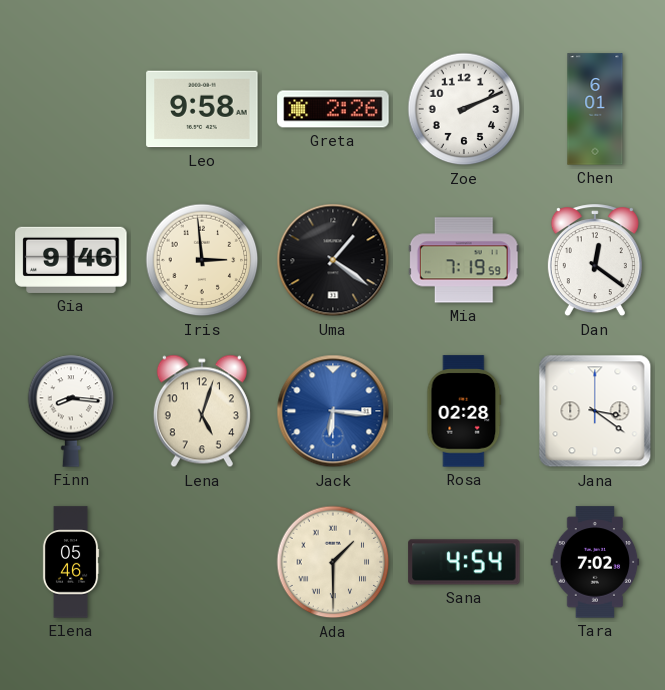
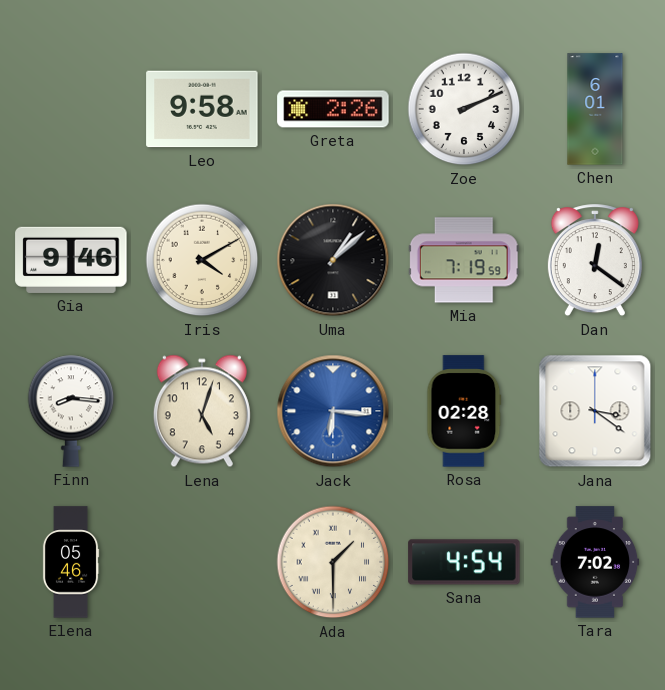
Iris: 2:59 -> 4:10 (202, 260)
Uma: 1:21 -> 1:08 (333, 260)
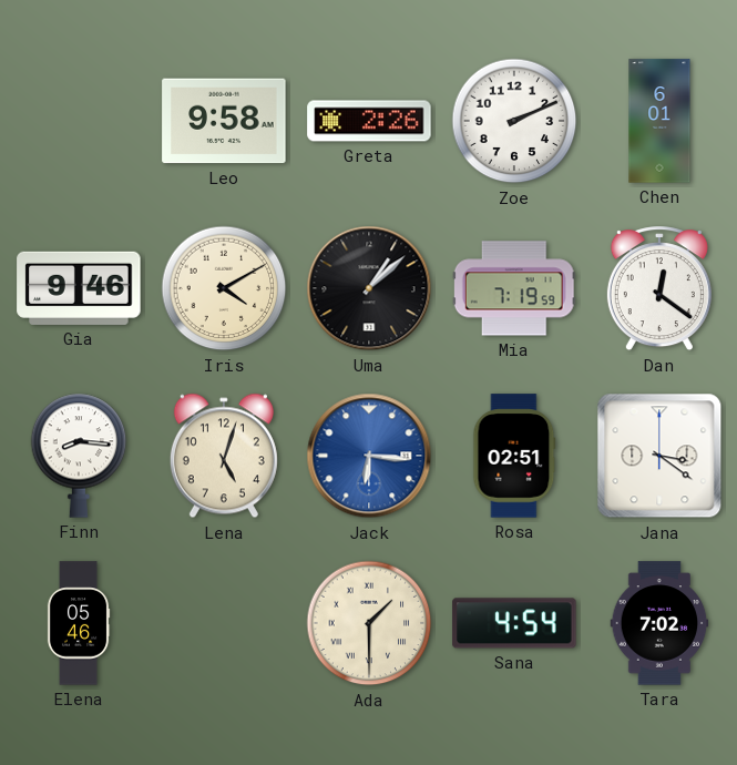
Rosa: 02:28 -> 02:51 (514, 456)
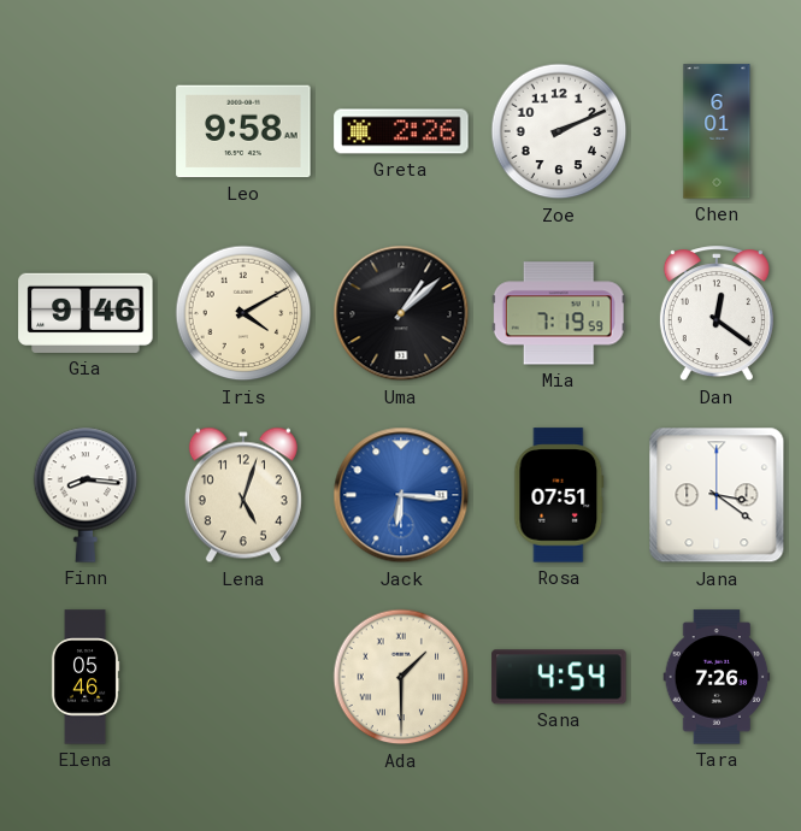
Rosa: 02:51 -> 07:51 (559, 495)
Tara: 7:02 -> 7:26 (717, 677)
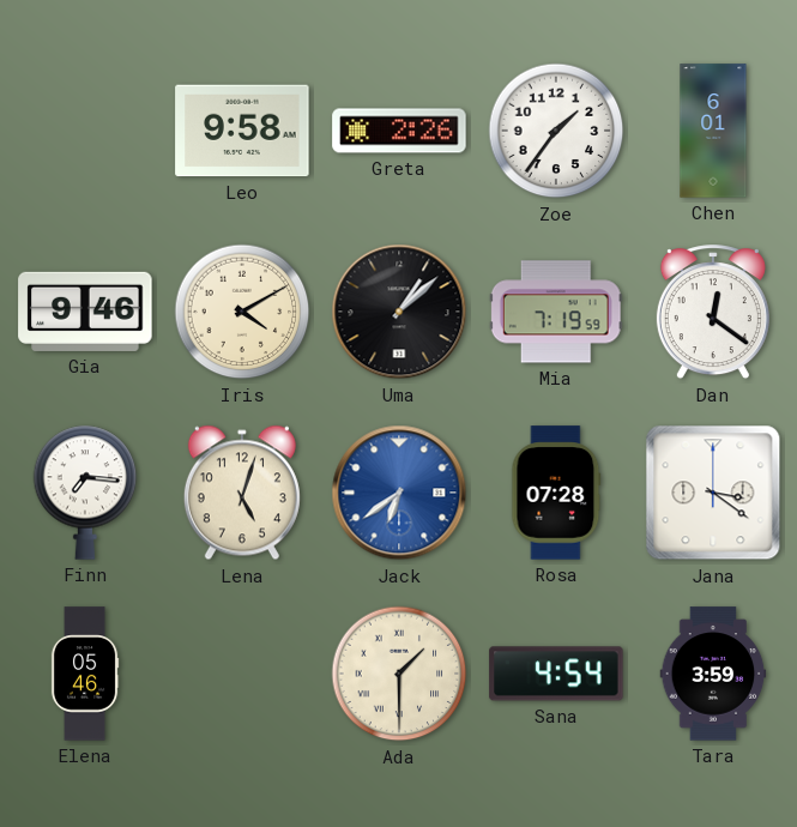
Zoe: 2:11 -> 1:36 (556, 131)
Finn: 8:16 -> 7:16 (85, 493)
Jack: 6:16 -> 6:39 (399, 493)
Rosa: 07:51 -> 07:28 (556, 493)
Tara: 7:26 -> 3:59 (713, 674)
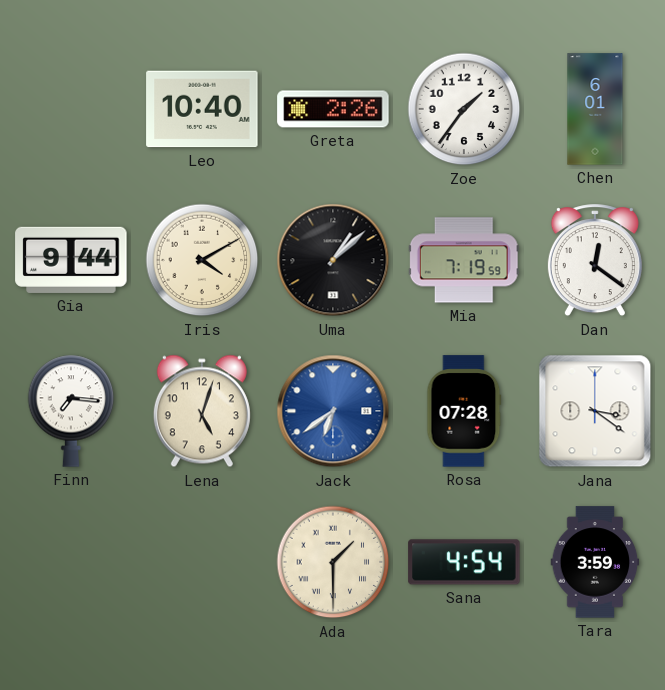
Leo: 9:58 -> 10:40 (202, 109)
Gia: 9:46 -> 9:44 (71, 260)
Elena: 05:46 -> none (85, 674)
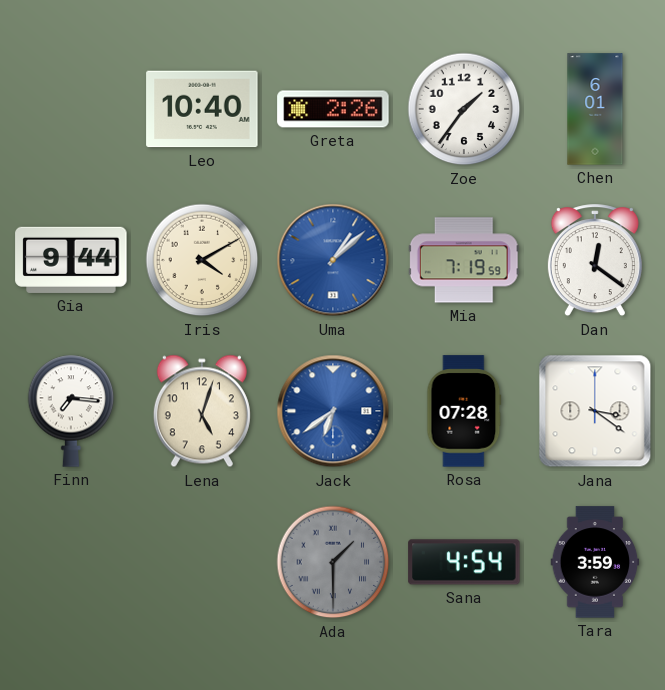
Uma dial: black -> blue (333, 260)
Ada dial: cream -> grey (333, 562)
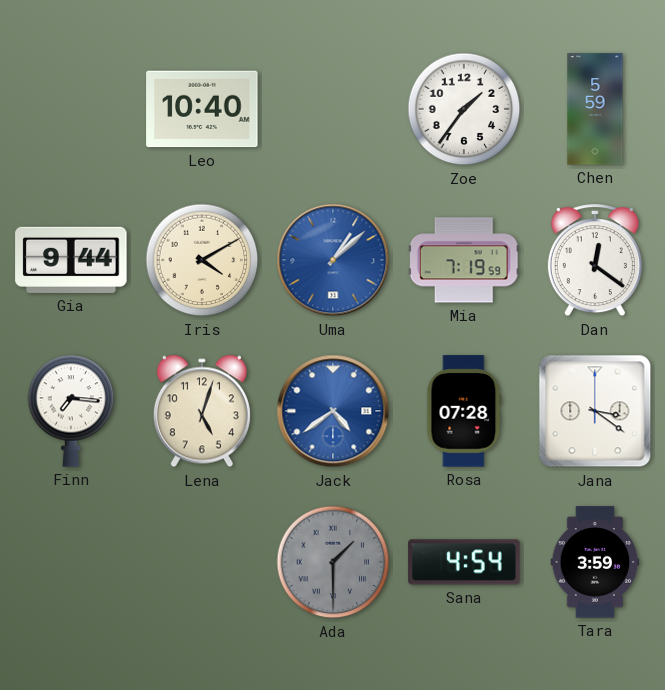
Greta: 2:26 -> none (333, 109)
Chen: 6:01 -> 5:59 (595, 109)
Jack: 6:39 -> 4:39 (333, 411)
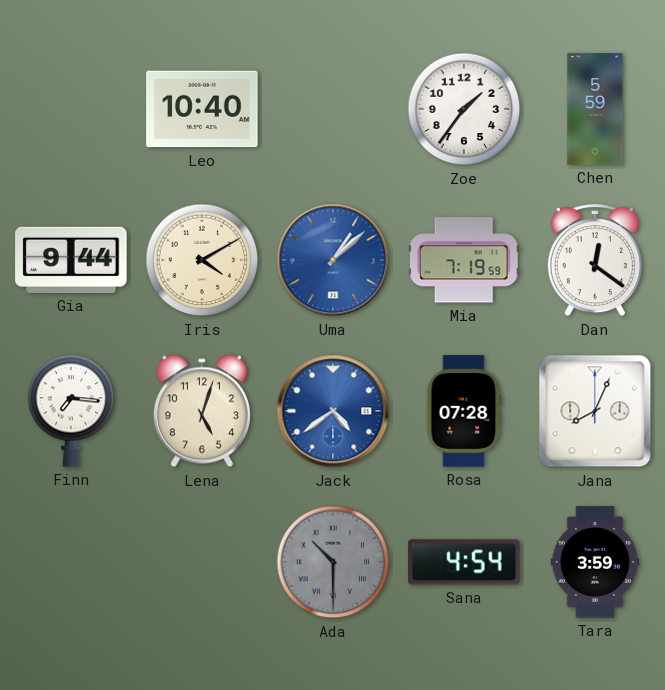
Jana: 3:21 -> 8:04 (595, 411)
Ada: 1:30 -> 10:30 (333, 562)
